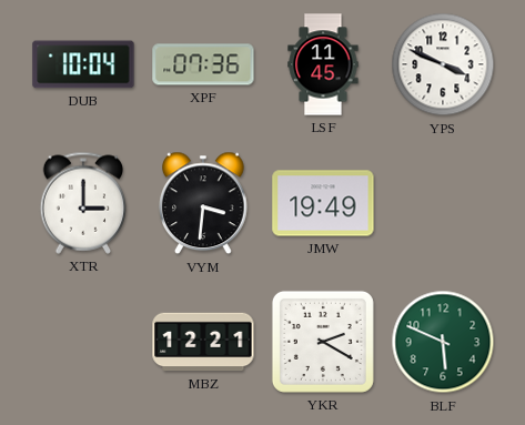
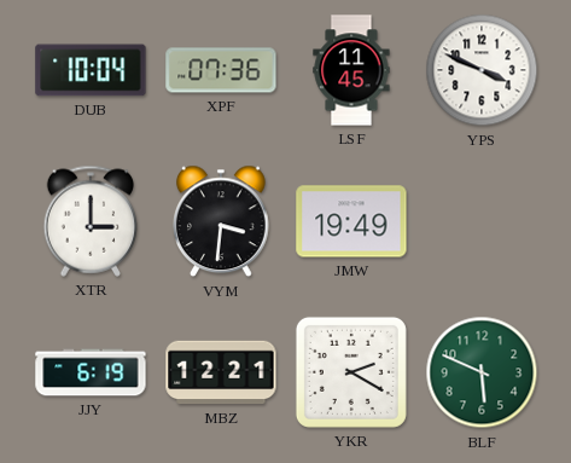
JJY: none -> 6:19 (91, 372)
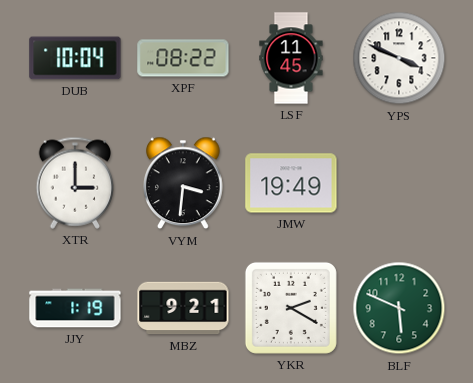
XPF: 07:36 -> 08:22 (183, 58)
JJY: 6:19 -> 1:19 (75, 308)
MBZ: 12:21 -> 9:21 (183, 308)
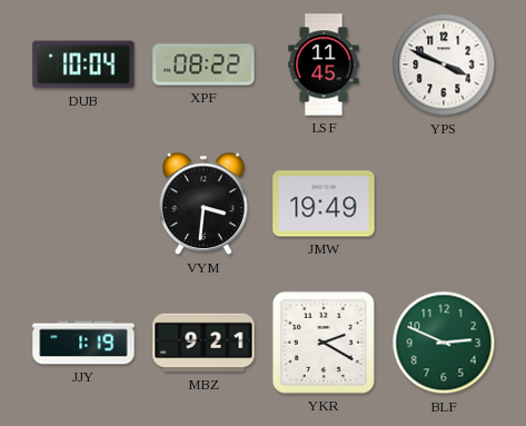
XTR: 3:00 -> none (75, 183)
BLF: 5:49 -> 2:49 (444, 343)
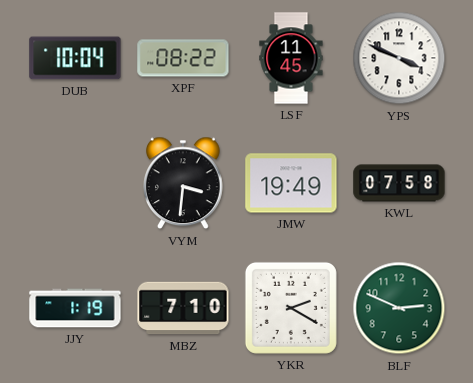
KWL: none -> 07:58 (399, 183)
MBZ: 9:21 -> 7:10 (183, 308)
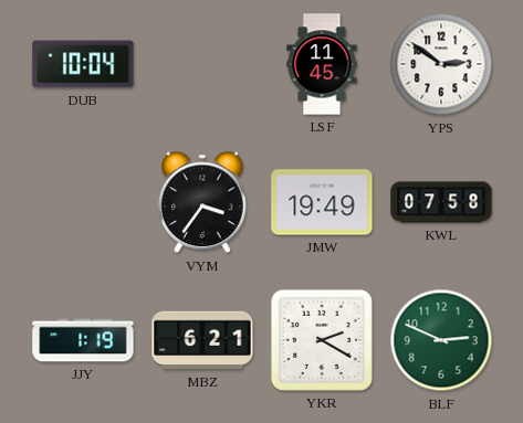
XPF: 08:22 -> none (183, 58)
YPS: 3:49 -> 2:51 (441, 64)
VYM: 3:31 -> 3:36 (203, 202)
MBZ: 7:10 -> 6:21 (202, 340)
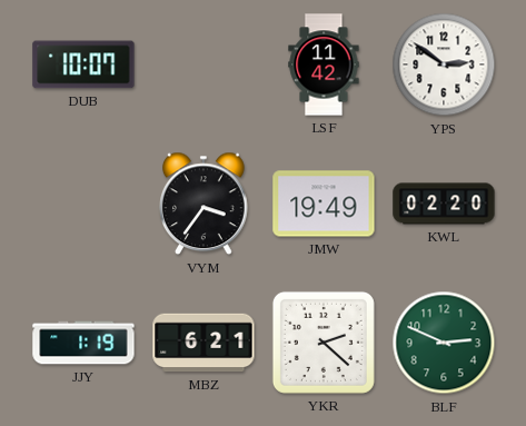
DUB: 10:04 -> 10:07 (83, 65)
LSF: 11:45 -> 11:42 (324, 65)
KWL: 07:58 -> 02:20 (444, 204)
YKR: 2:20 -> 2:22 (324, 343)
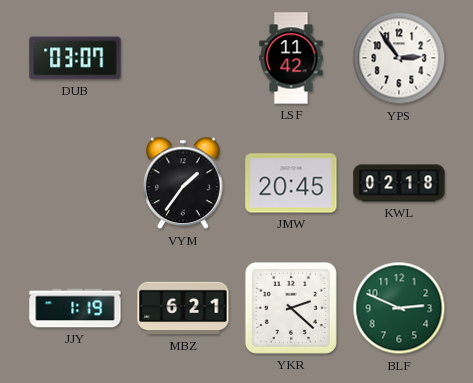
DUB: 10:07 -> 03:07 (75, 58)
YPS: 2:51 -> 2:54 (399, 58)
VYM: 3:36 -> 1:36 (184, 183)
JMW: 19:49 -> 20:45 (291, 183)
KWL: 02:20 -> 02:18 (399, 183)
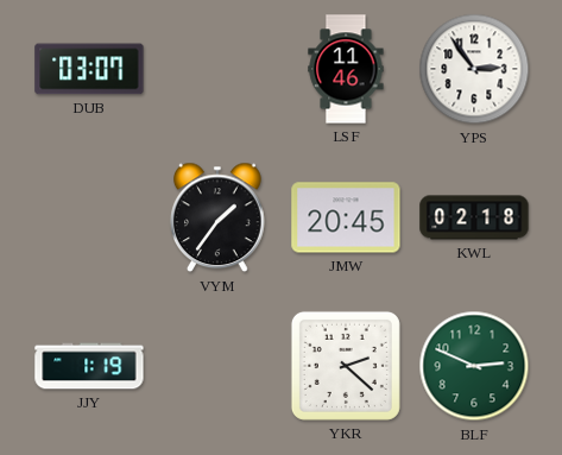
LSF: 11:42 -> 11:46 (346, 69)
MBZ: 6:21 -> none (183, 308)
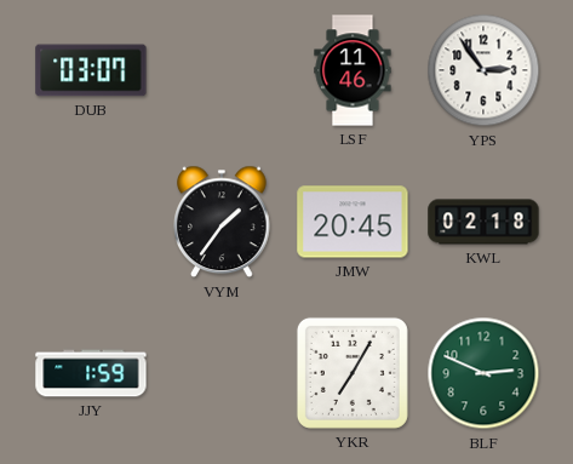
JJY: 1:19 -> 1:59 (91, 373)
YKR: 2:22 -> 7:05 (353, 373)
